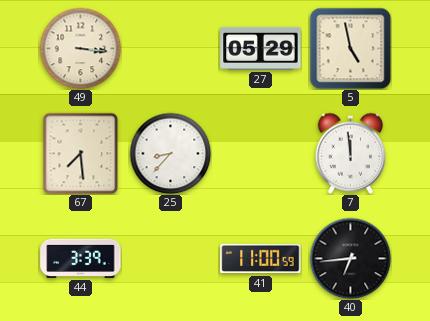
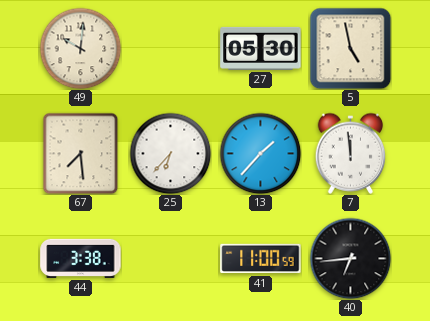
49: 3:16 -> 10:01 (80, 48)
27: 05:29 -> 05:30 (261, 48)
25: 8:37 -> 6:37 (170, 153)
13: none -> 1:37 (260, 153)
44: 3:39 -> 3:38 (81, 258)
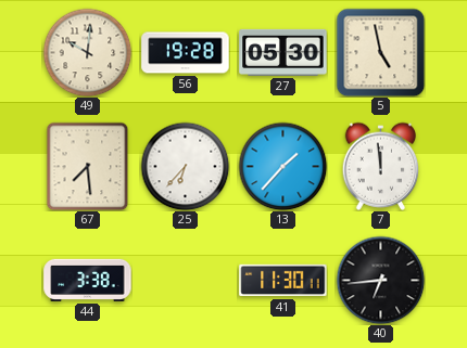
56: none -> 19:28 (186, 53)
41: 11:00 -> 11:30 (283, 281)
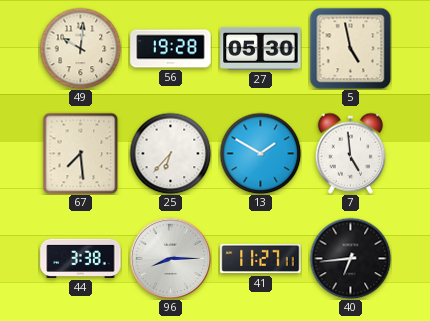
13: 1:37 -> 1:50 (260, 153)
7: 11:59 -> 4:59 (351, 153)
96: none -> 8:15 (170, 258)
41: 11:30 -> 11:27 (261, 259)
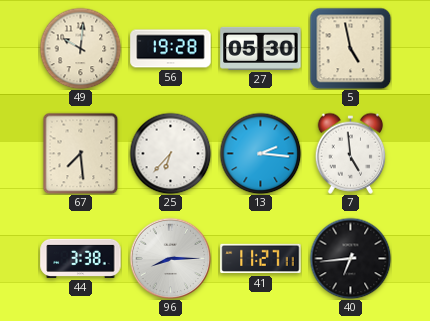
13: 1:50 -> 2:16 (260, 153)
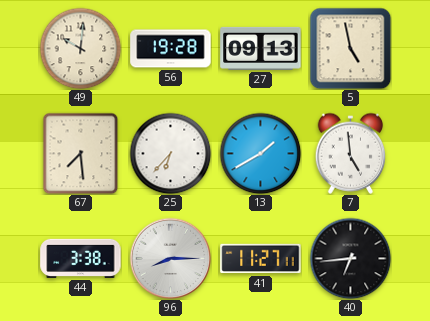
27: 05:30 -> 09:13 (261, 48)
13: 2:16 -> 1:40 (260, 153)
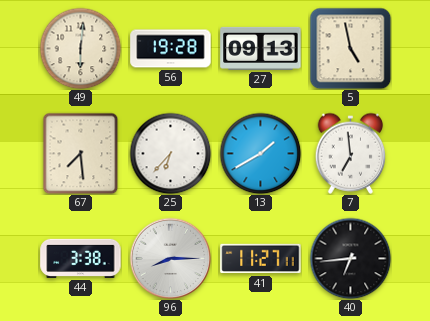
49: 10:01 -> 6:01 (80, 48)
7: 4:59 -> 6:59 (351, 153)
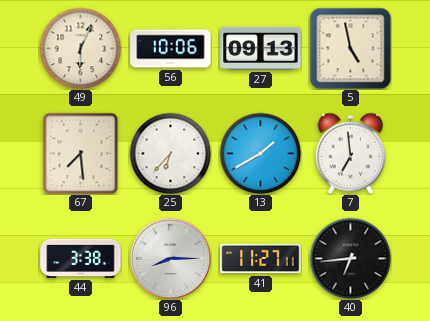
49: 6:01 -> 6:04 (80, 48)
56: 19:28 -> 10:06 (171, 49)
